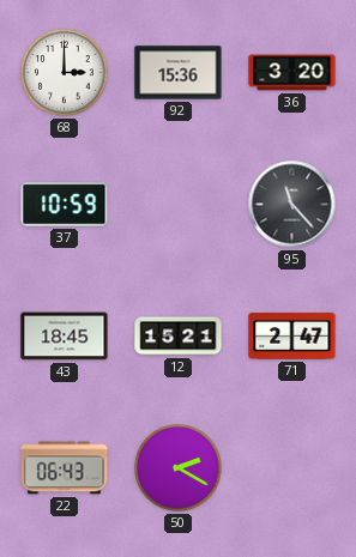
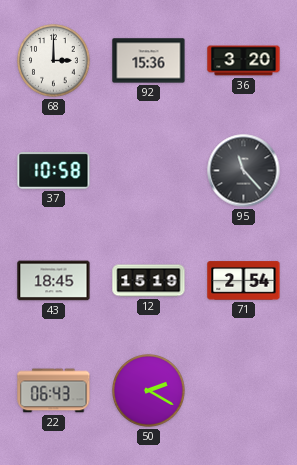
37: 10:59 -> 10:58 (54, 171)
12: 15:21 -> 15:19 (149, 281)
71: 2:47 -> 2:54 (244, 281)
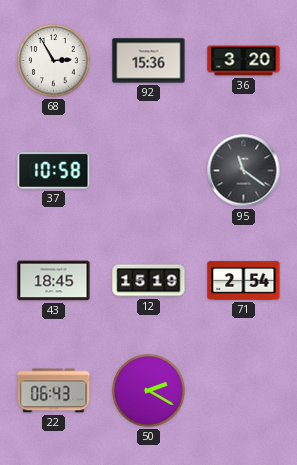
68: 3:00 -> 2:55 (54, 61)
95: 11:23 -> 11:21 (244, 171)
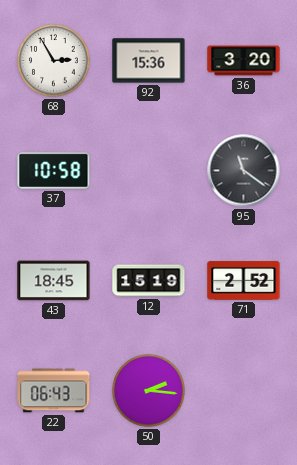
71: 2:54 -> 2:52 (244, 281)
50: 2:20 -> 2:16 (149, 391)
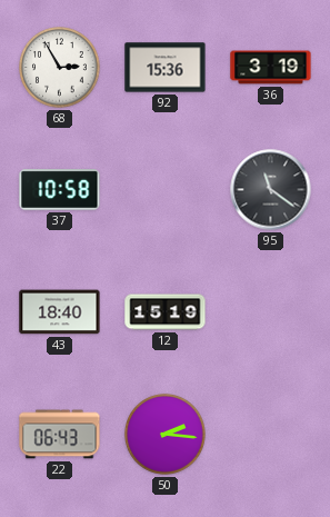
36: 3:20 -> 3:19 (271, 68)
43: 18:45 -> 18:40 (60, 312)
71: 2:52 -> none (244, 281)
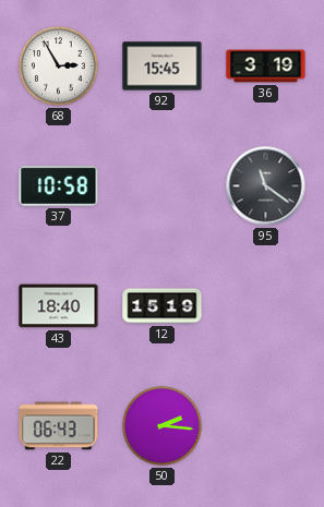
92: 15:36 -> 15:45 (163, 67)
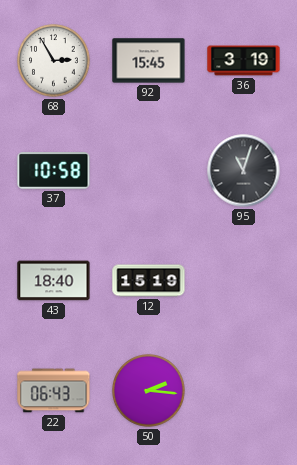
95: 11:21 -> 11:03 (244, 171)
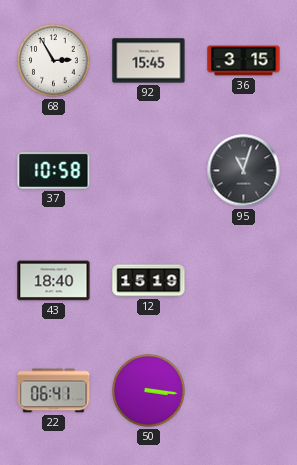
36: 3:19 -> 3:15 (244, 61)
22: 06:43 -> 06:41 (54, 391)
50: 2:16 -> 3:16 (149, 391)
